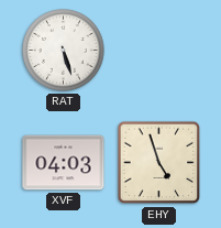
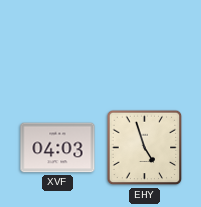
RAT: 5:27 -> none (64, 51)
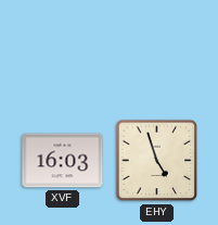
XVF: 04:03 -> 16:03 (63, 161)
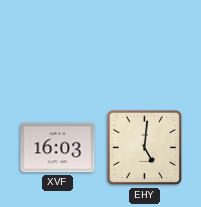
EHY: 4:57 -> 5:01 (145, 148)
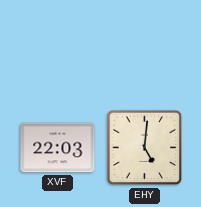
XVF: 16:03 -> 22:03 (58, 148)
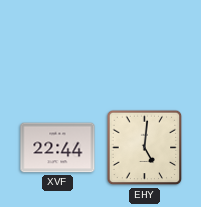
XVF: 22:03 -> 22:44 (58, 148)
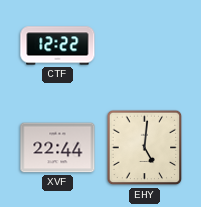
CTF: none -> 12:22 (58, 46)
